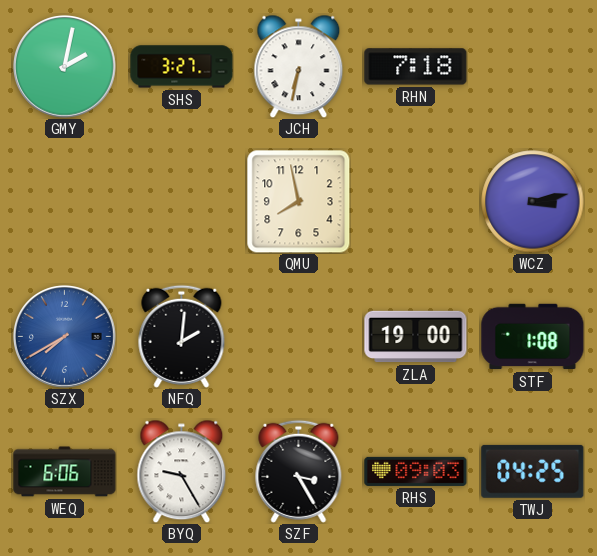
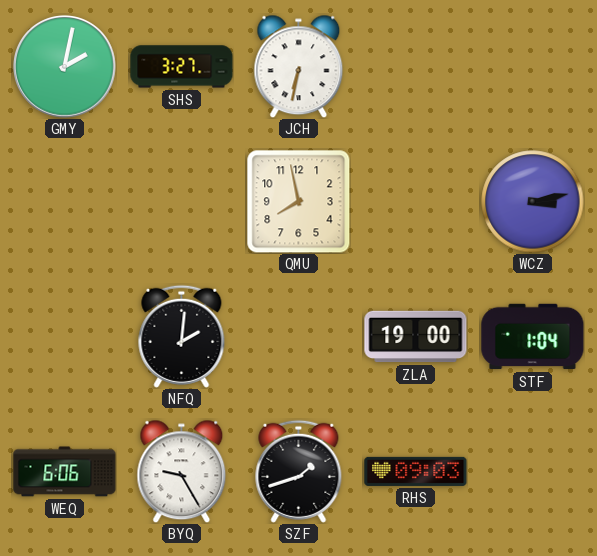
RHN: 7:18 -> none (416, 67)
SZX: 7:40 -> none (64, 336)
STF: 1:08 -> 1:04 (533, 337)
SZF: 3:25 -> 1:42 (299, 471)
TWJ: 04:25 -> none (533, 471)
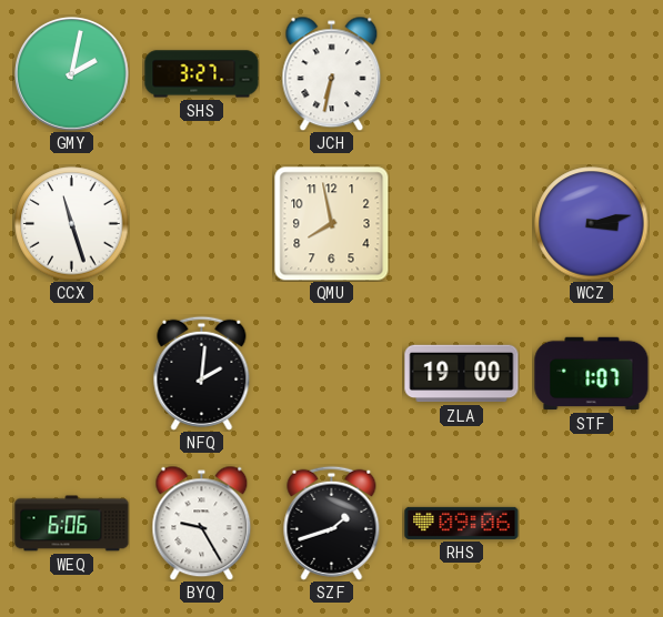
CCX: none -> 11:27 (72, 224)
STF: 1:04 -> 1:07 (592, 374)
RHS: 09:03 -> 09:06 (462, 523)
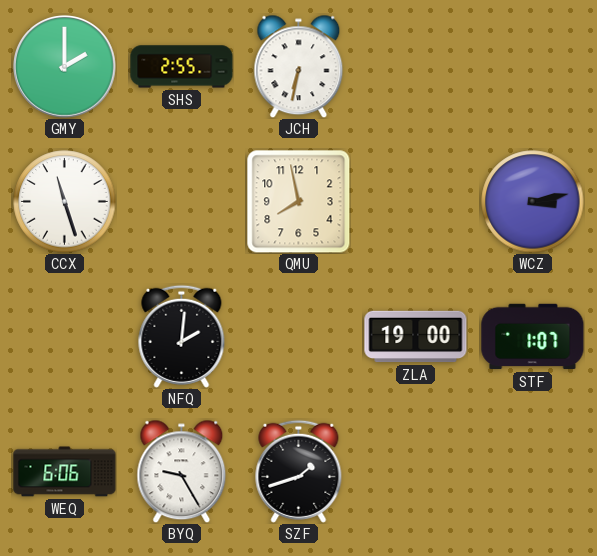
GMY: 2:02 -> 2:00 (64, 66)
SHS: 3:27 -> 2:55 (182, 67)
RHS: 09:06 -> none (462, 523)
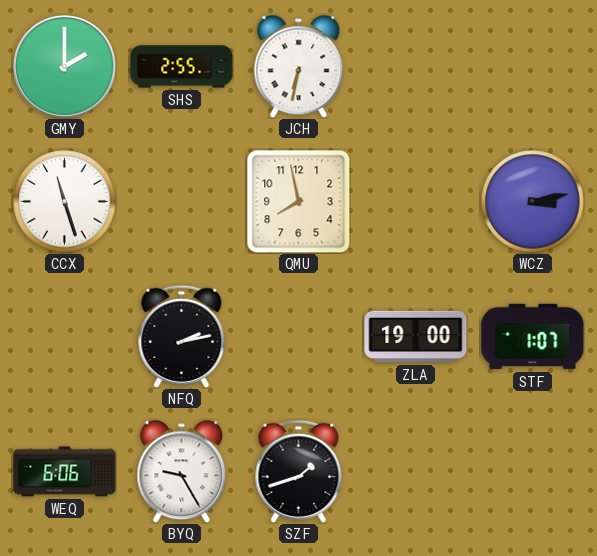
NFQ: 2:01 -> 2:13 (182, 336)
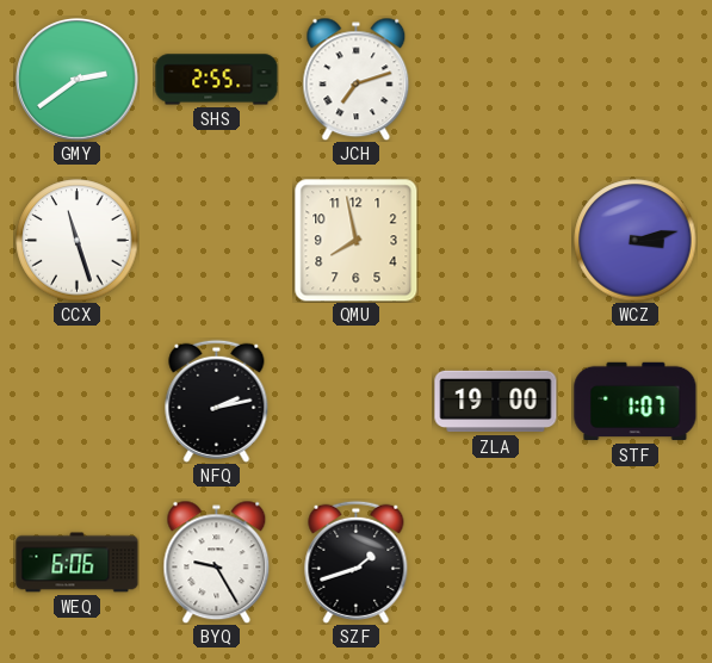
GMY: 2:00 -> 2:39 (76, 79)
JCH: 6:32 -> 7:12 (357, 79)
